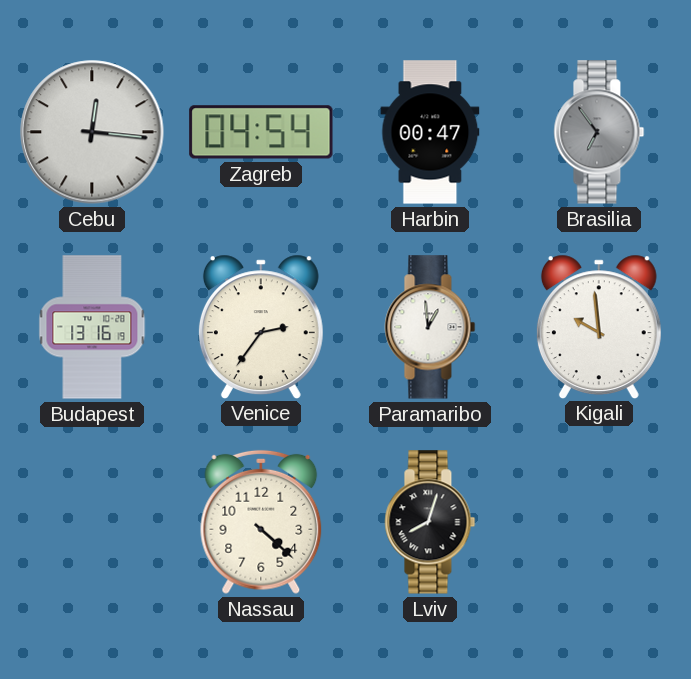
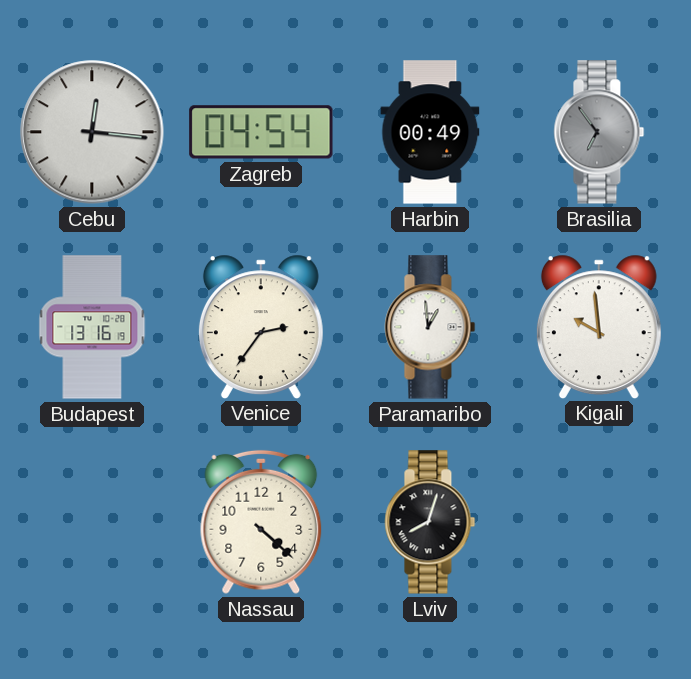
Harbin: 00:47 -> 00:49 (430, 132)
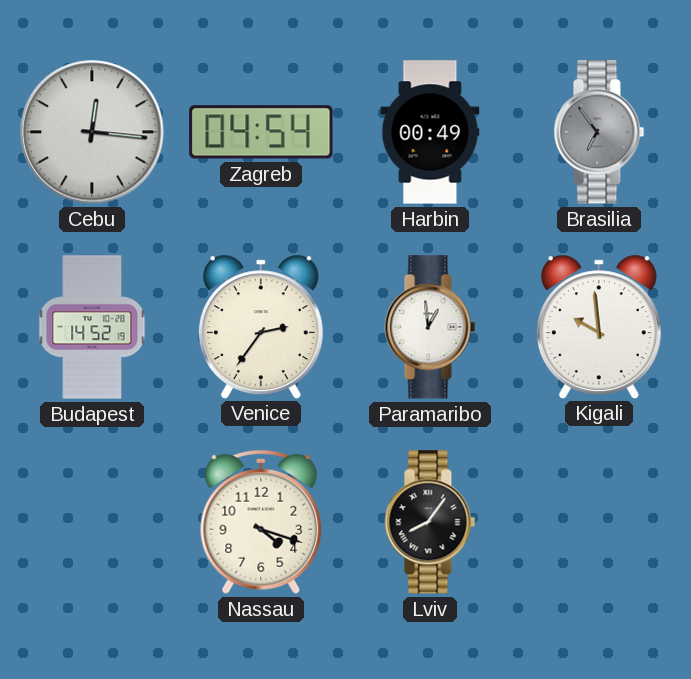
Budapest: 13:16 -> 14:52 (92, 327)
Nassau: 4:22 -> 4:18 (261, 522)
Lviv: 8:03 -> 8:06 (430, 522)
